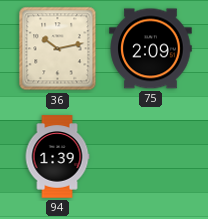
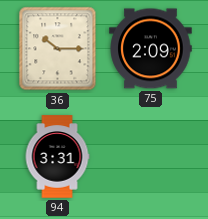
36: 10:13 -> 10:15 (58, 49)
94: 1:39 -> 3:31 (57, 157)
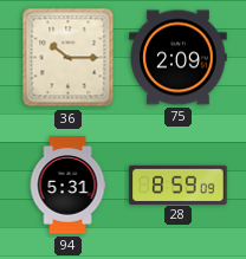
94: 3:31 -> 5:31 (67, 186)
28: none -> 8:59 (179, 184)
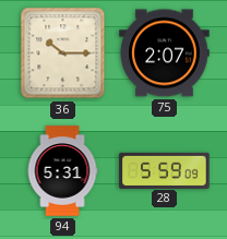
75: 2:09 -> 2:07 (165, 53)
28: 8:59 -> 5:59 (165, 170)
